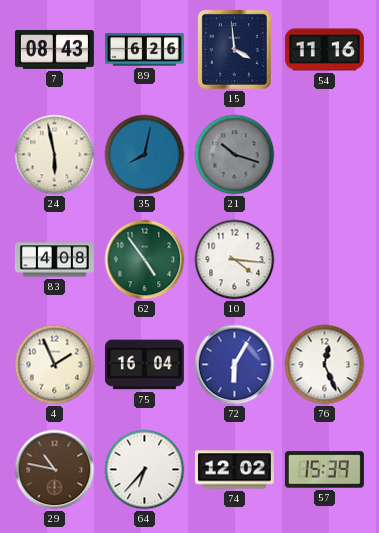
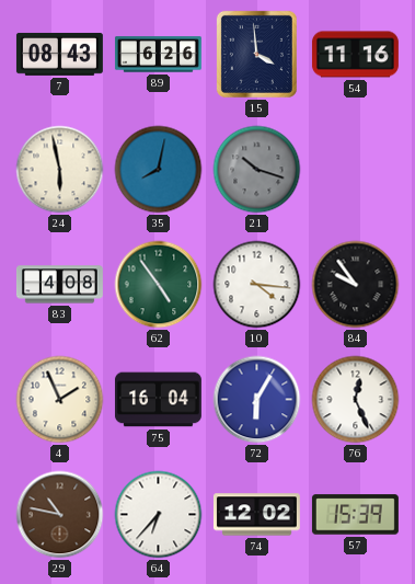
84: none -> 9:54 (356, 285)
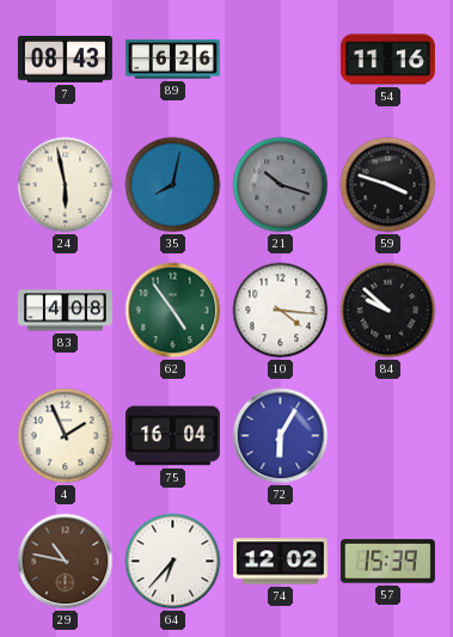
15: 3:59 -> none (256, 54)
59: none -> 3:48 (388, 185)
84: 9:54 -> 9:52 (388, 311)
76: 12:26 -> none (356, 400)
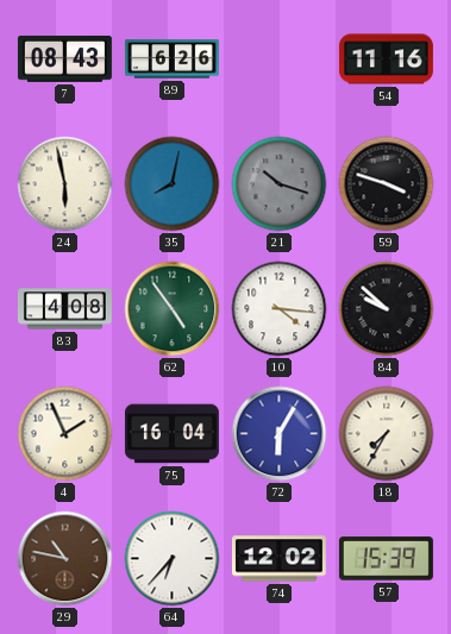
18: none -> 7:35 (387, 434)
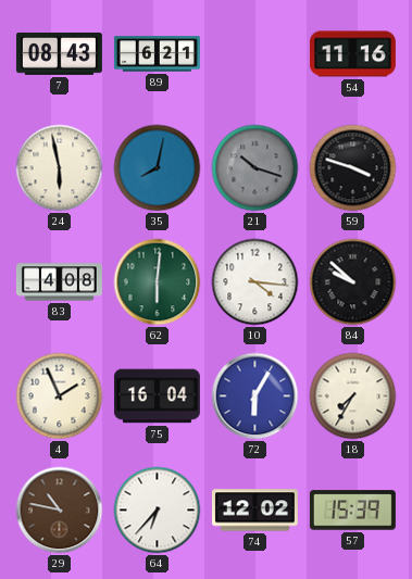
89: 6:26 -> 6:21 (157, 54)
62: 4:54 -> 6:01 (158, 282)
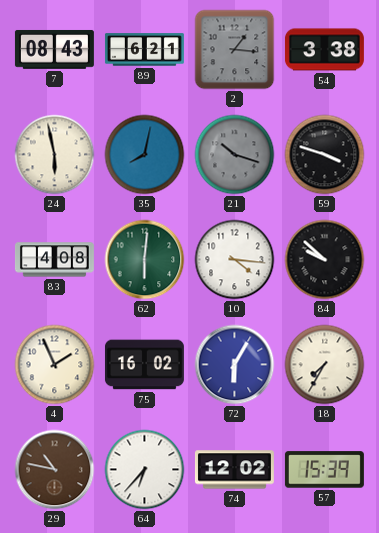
2: none -> 1:16 (235, 50)
54: 11:16 -> 3:38 (324, 50)
75: 16:04 -> 16:02 (144, 365)
